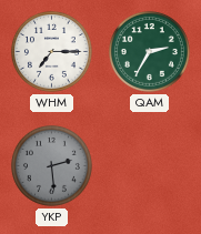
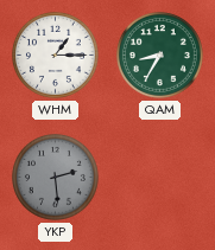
WHM: 7:15 -> 1:15 (55, 55)
QAM: 2:35 -> 8:35 (159, 55)
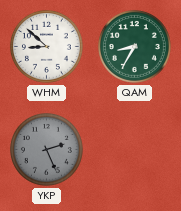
WHM: 1:15 -> 8:52 (46, 46)
YKP: 2:29 -> 2:26 (46, 149)
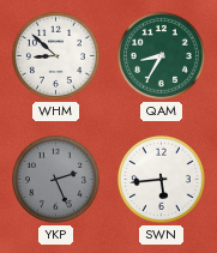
SWN: none -> 5:44 (161, 179)
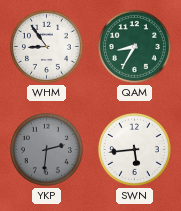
WHM: 8:52 -> 8:54 (46, 46)
YKP: 2:26 -> 2:31 (46, 149)
